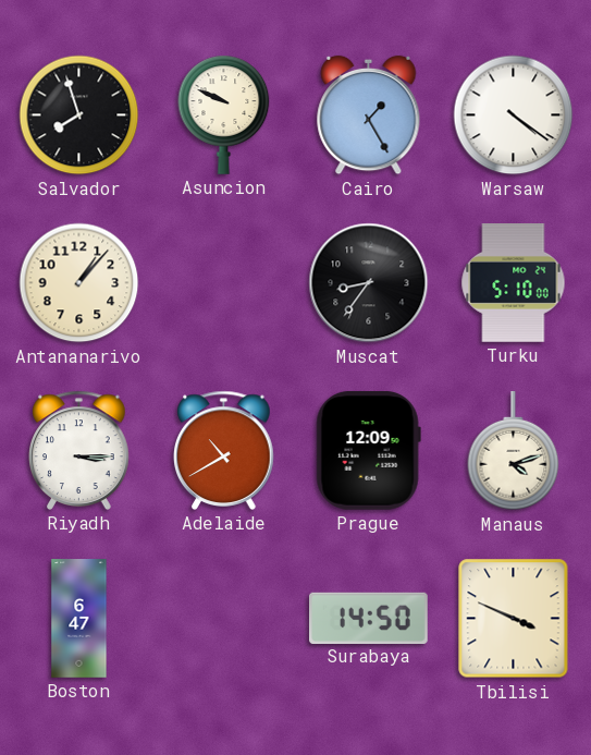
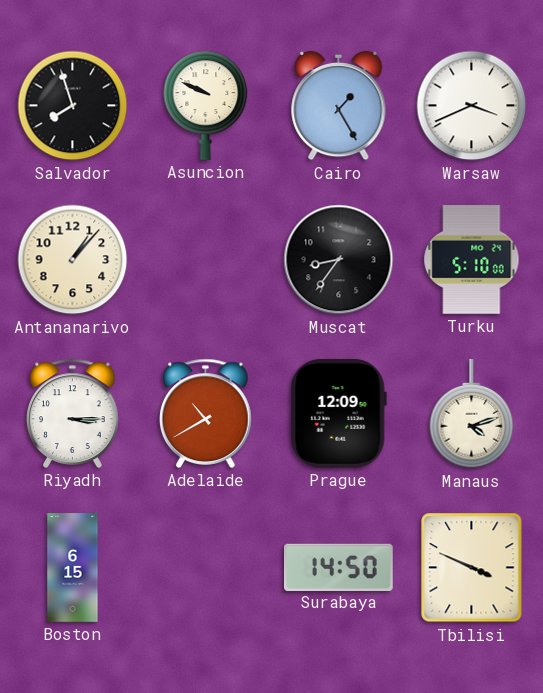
Warsaw: 4:21 -> 3:41 (472, 106)
Boston: 6:47 -> 6:15 (73, 568)
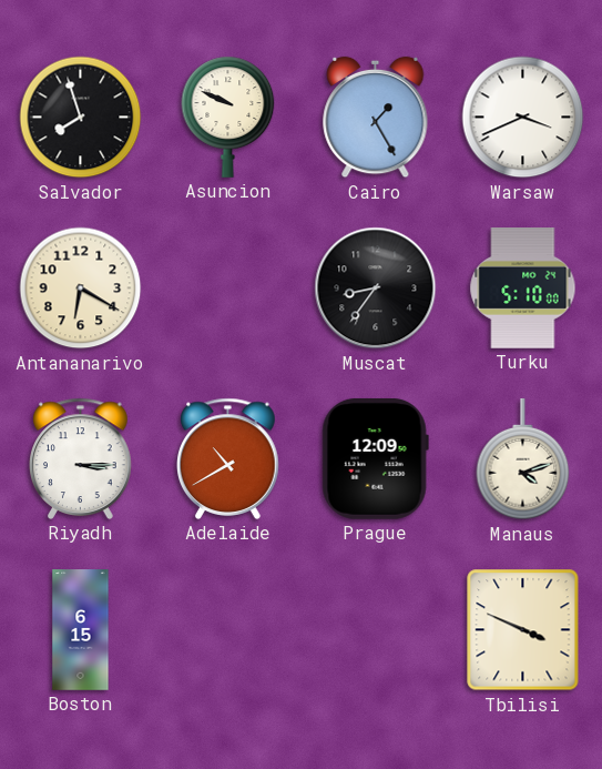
Antananarivo: 1:07 -> 6:20 (81, 289)
Surabaya: 14:50 -> none (339, 567)
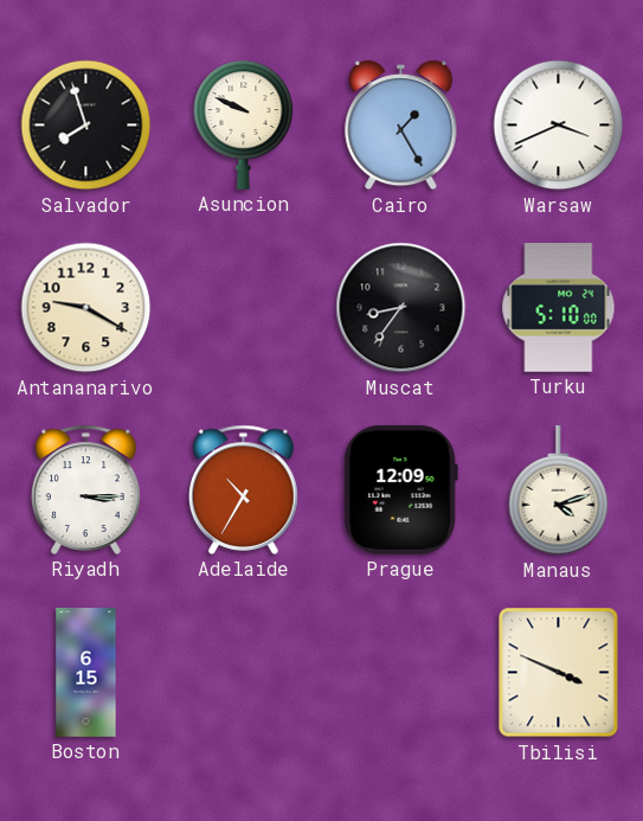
Antananarivo: 6:20 -> 9:20 (86, 308)
Adelaide: 10:40 -> 10:35 (244, 489)
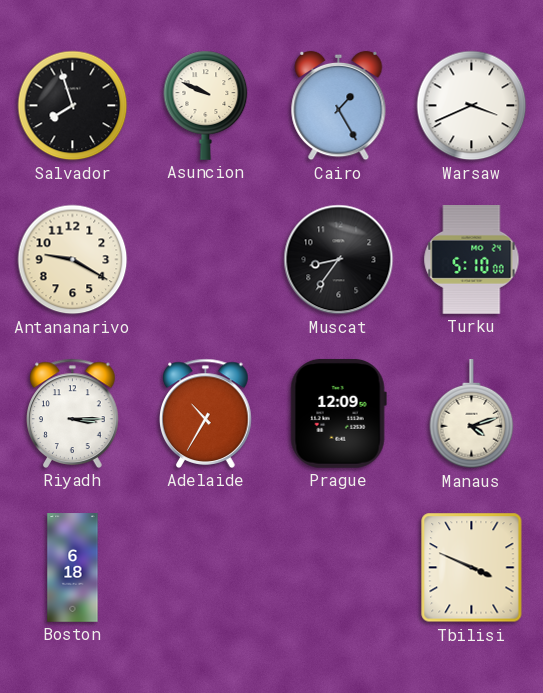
Boston: 6:15 -> 6:18 (73, 568)
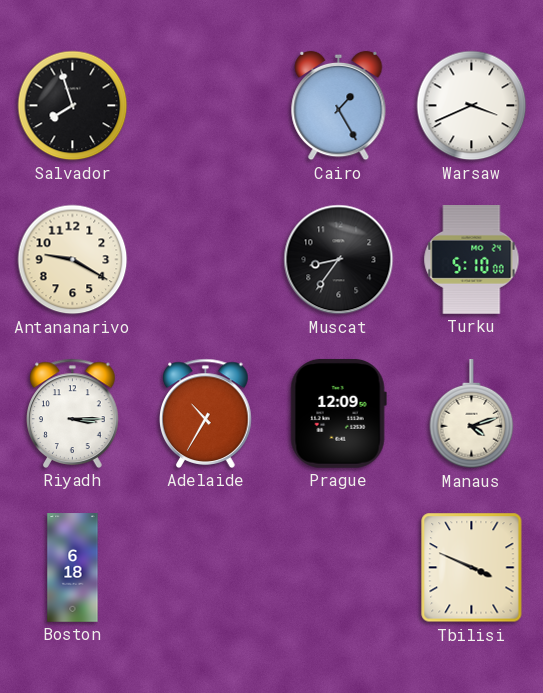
Asuncion: 9:49 -> none (206, 105)
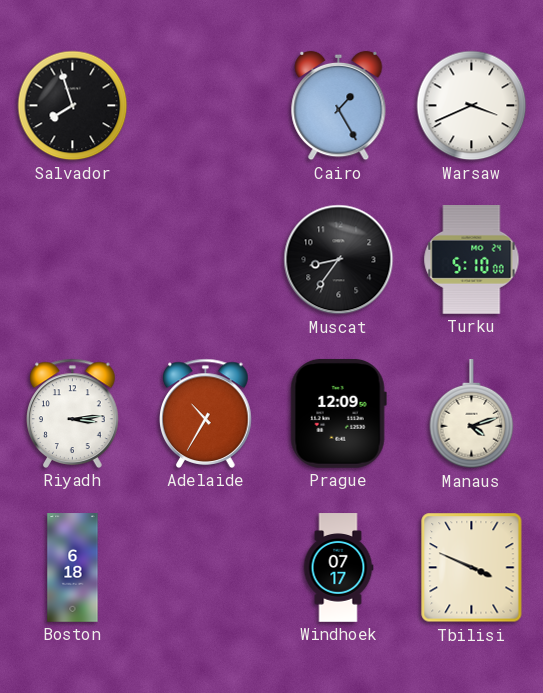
Antananarivo: 9:20 -> none (73, 260)
Riyadh: 3:15 -> 3:14 (73, 413)
Windhoek: none -> 07:17 (338, 568)
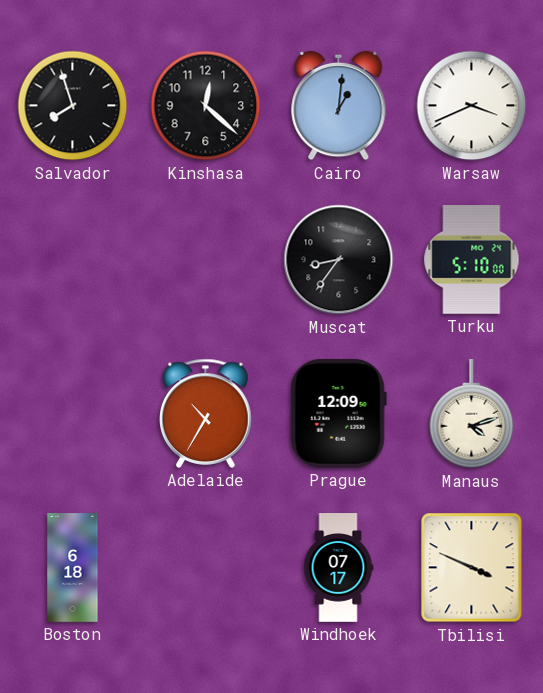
Kinshasa: none -> 12:22 (206, 106)
Cairo: 1:25 -> 1:01 (339, 106)
Riyadh: 3:14 -> none (73, 413)
